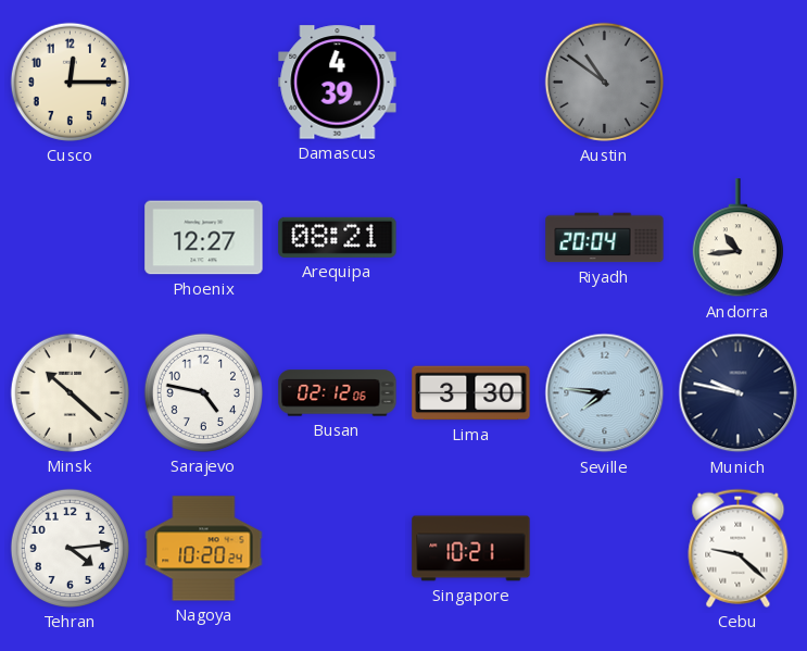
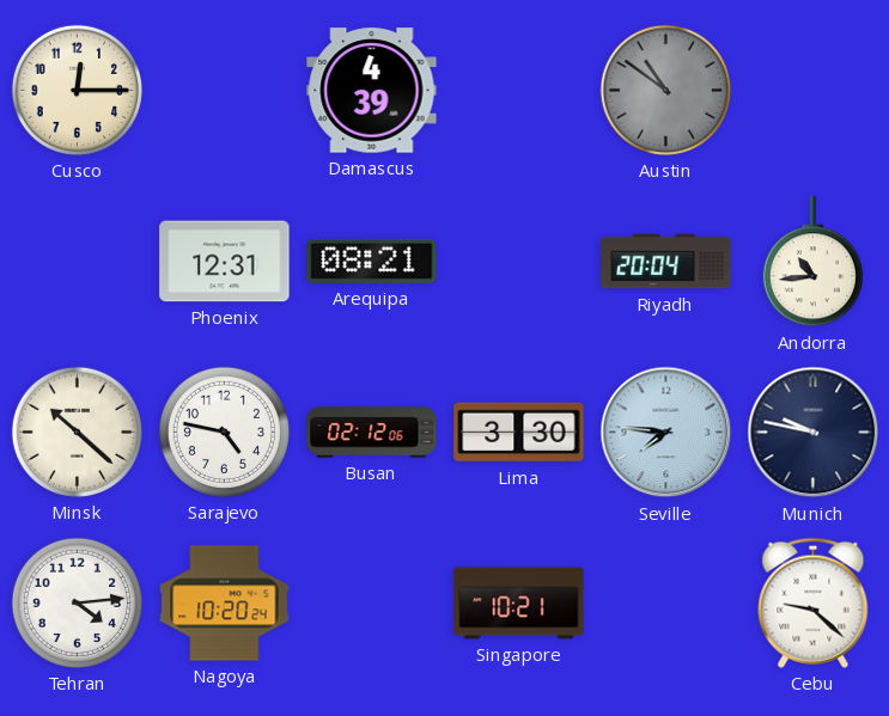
Phoenix: 12:27 -> 12:31 (225, 262)
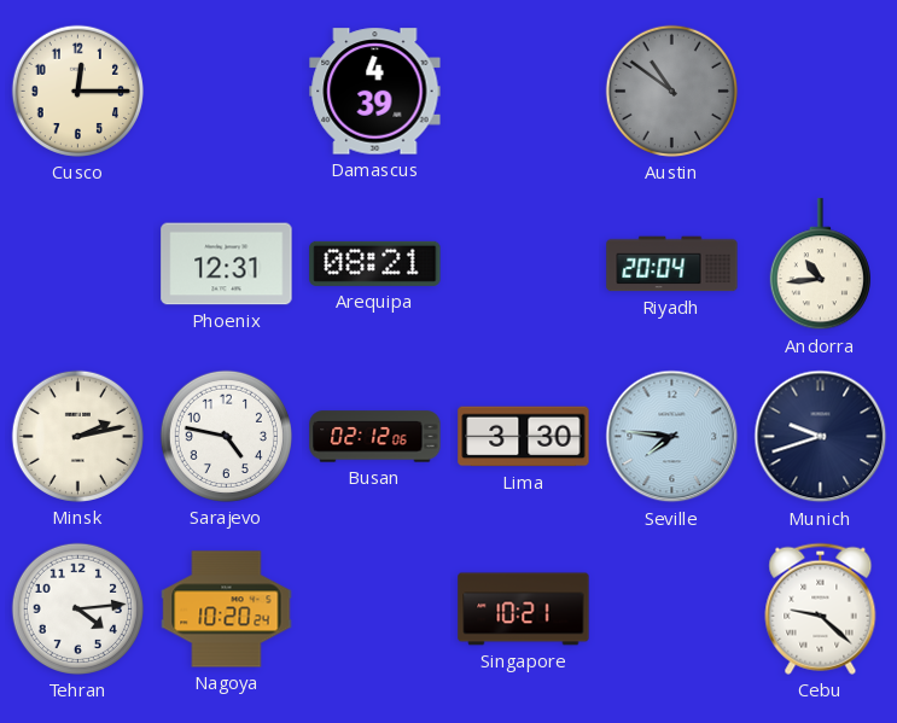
Minsk: 10:22 -> 2:13 (77, 436)
Munich: 9:47 -> 9:42 (821, 437)
